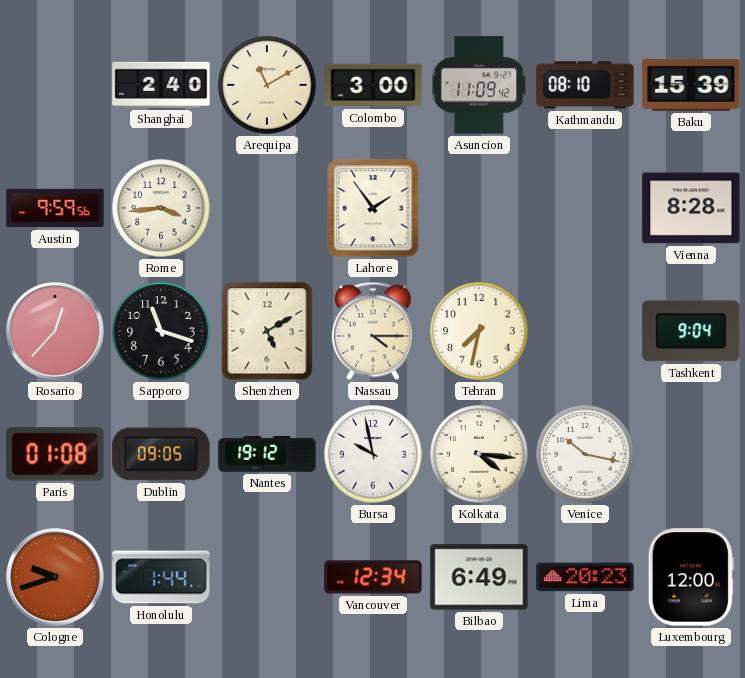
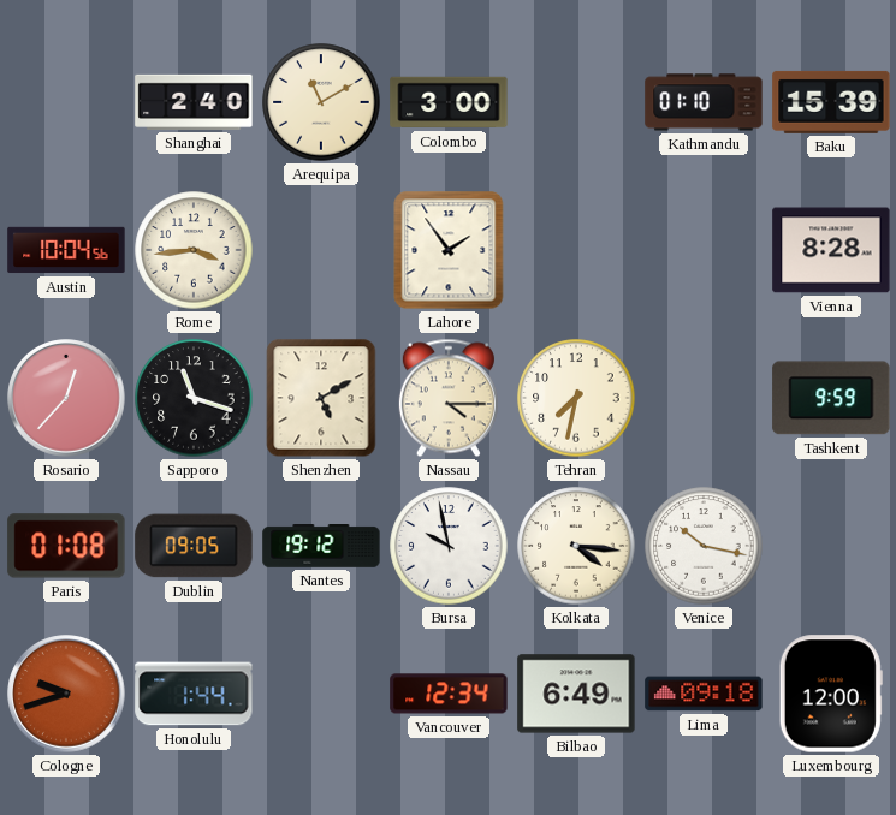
Asuncion: 11:09 -> none (479, 85)
Kathmandu: 08:10 -> 01:10 (704, 102)
Austin: 9:59 -> 10:04 (66, 250)
Tashkent: 9:04 -> 9:59 (831, 398)
Lima: 20:23 -> 09:18 (704, 694)
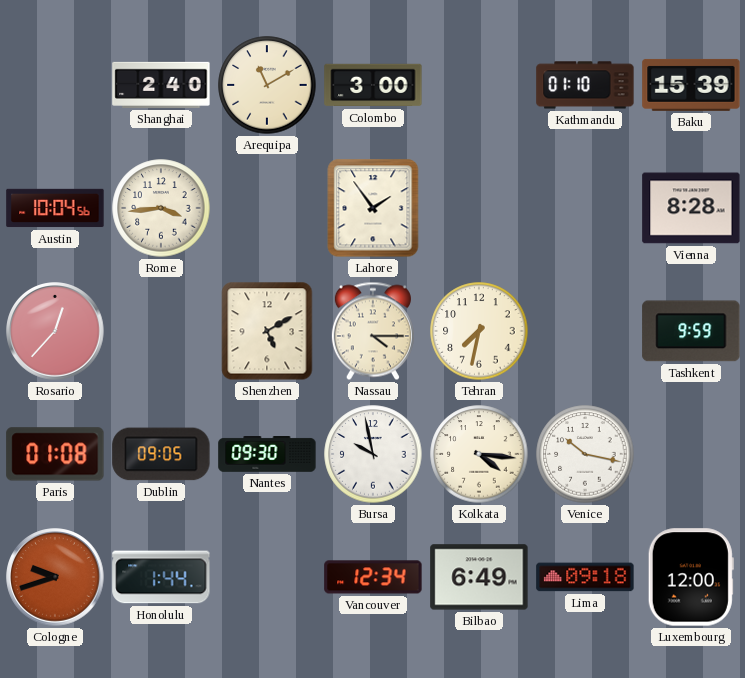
Sapporo: 11:18 -> none (194, 398)
Nantes: 19:12 -> 09:30 (267, 455)
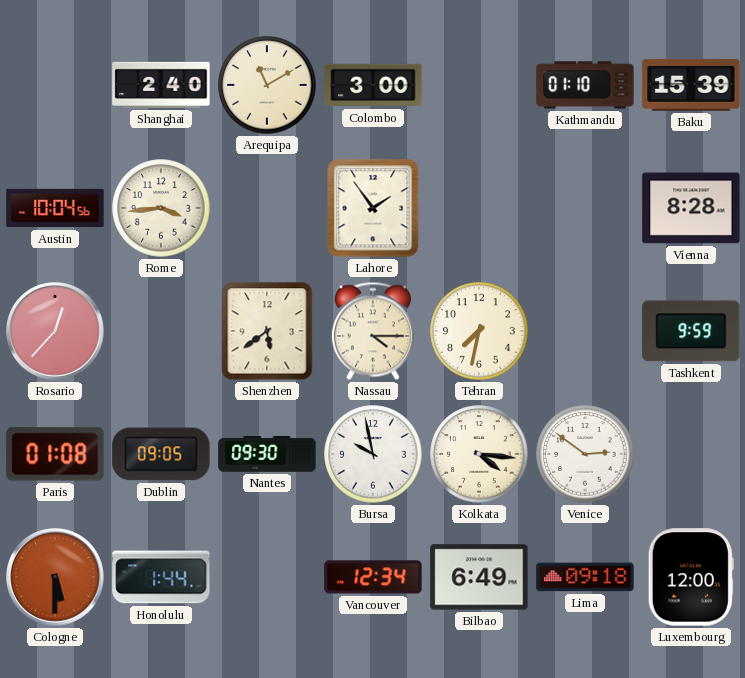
Shenzhen: 5:10 -> 5:39 (267, 331)
Venice: 10:17 -> 2:51 (585, 454)
Cologne: 9:42 -> 5:30 (55, 577)
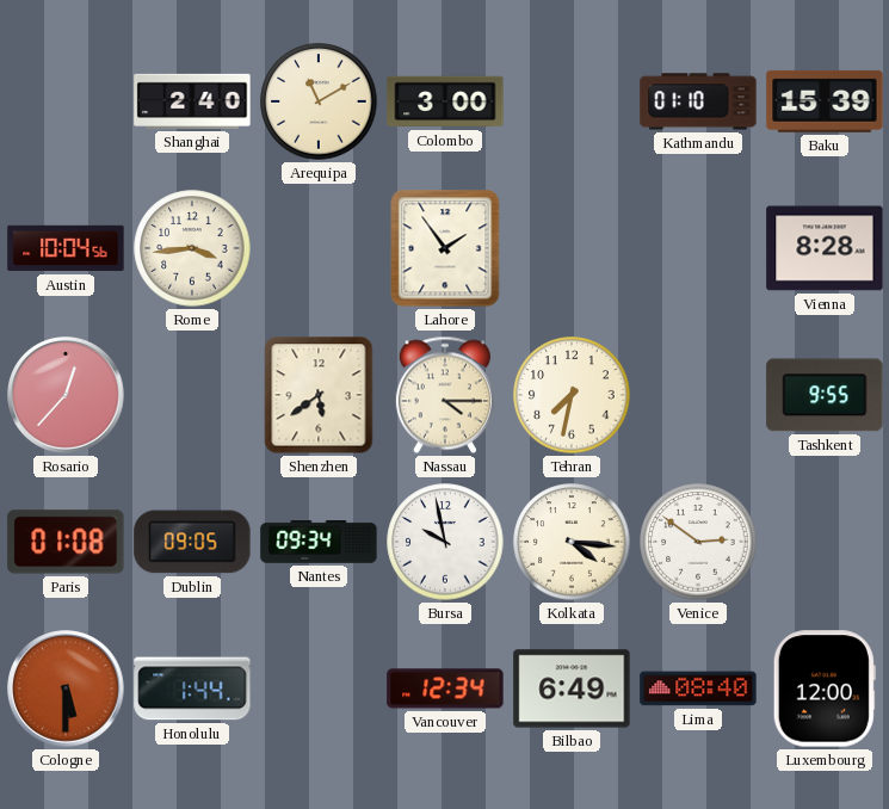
Tashkent: 9:59 -> 9:55 (825, 395)
Nantes: 09:30 -> 09:34 (319, 543)
Lima: 09:18 -> 08:40 (698, 688)
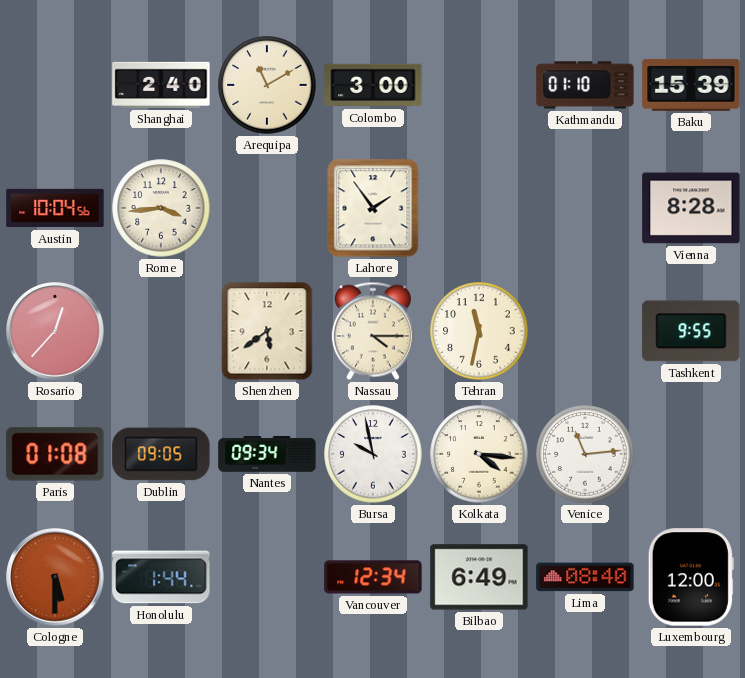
Tehran: 7:32 -> 11:32 (479, 331)
Venice: 2:51 -> 11:14 (585, 454)
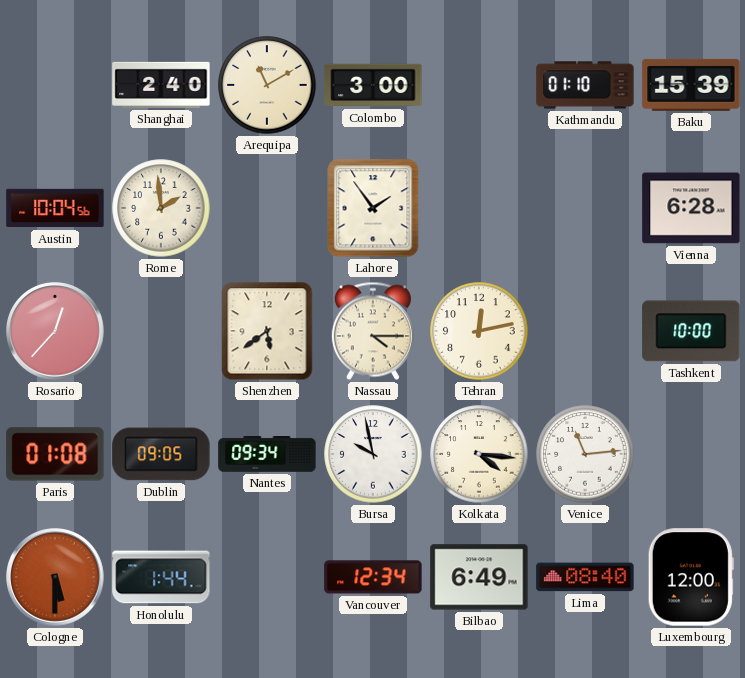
Rome: 3:44 -> 1:59 (161, 208)
Vienna: 8:28 -> 6:28 (691, 208)
Tehran: 11:32 -> 12:13 (479, 331)
Tashkent: 9:55 -> 10:00 (691, 331)
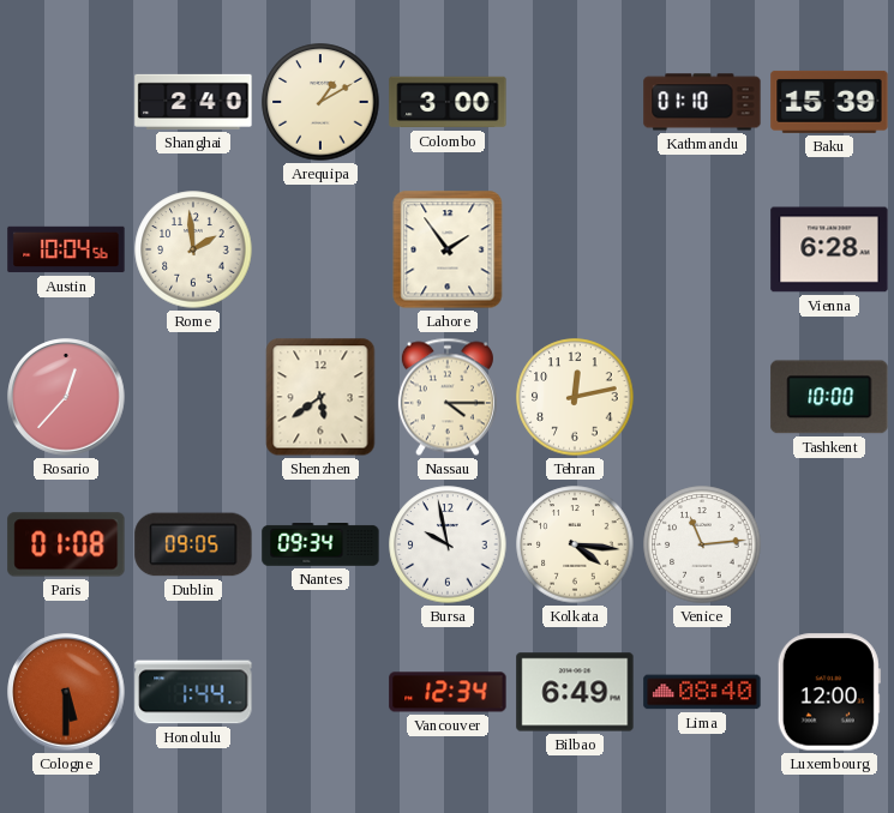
Arequipa: 11:10 -> 1:10 (320, 102)
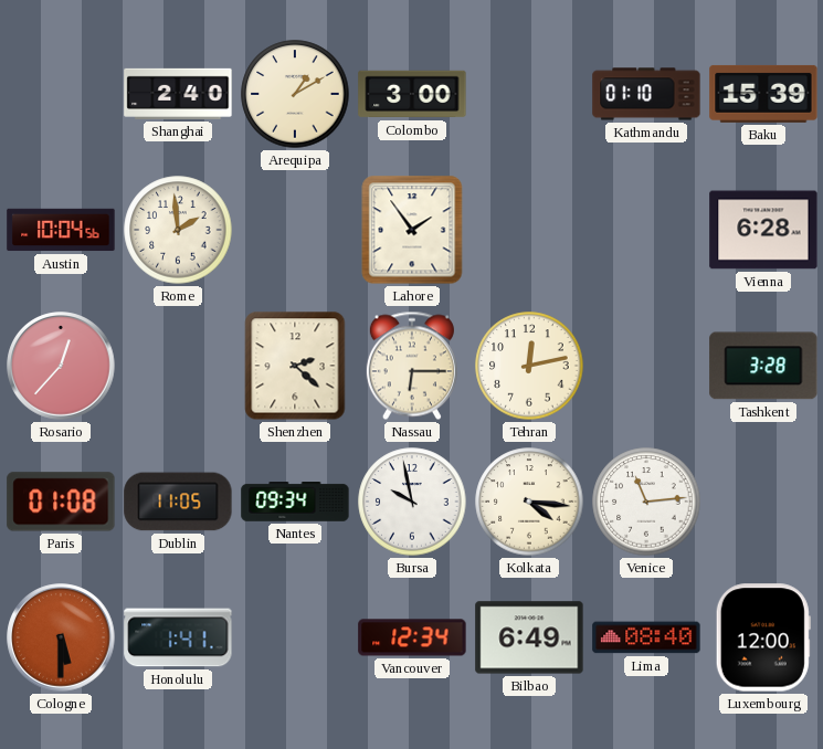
Shenzhen: 5:39 -> 2:22 (295, 366)
Nassau: 4:15 -> 6:15 (412, 366)
Tashkent: 10:00 -> 3:28 (763, 366)
Dublin: 09:05 -> 11:05 (178, 502)
Honolulu: 1:44 -> 1:41 (178, 637)
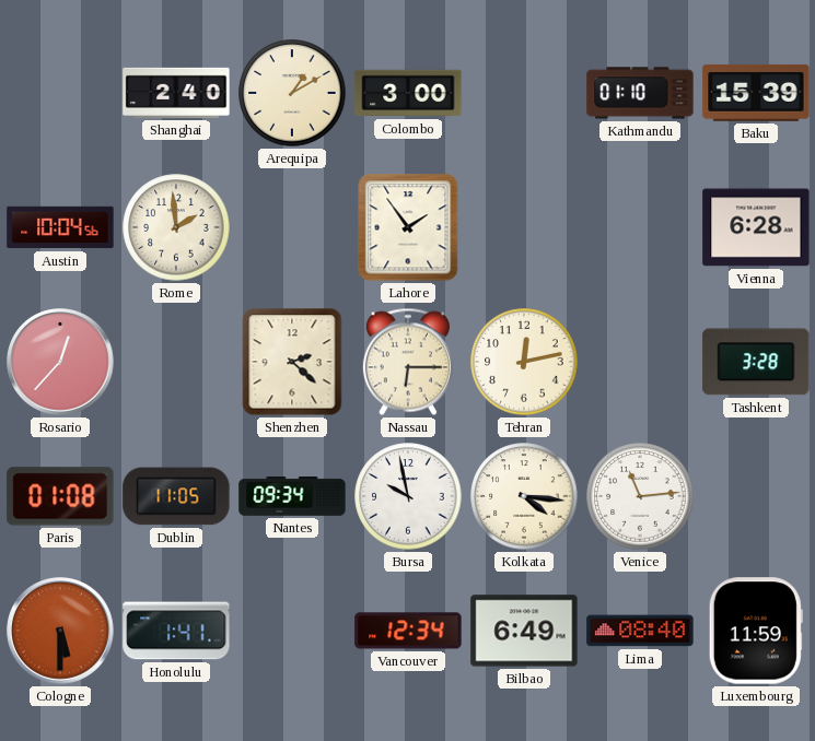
Luxembourg: 12:00 -> 11:59 (756, 631)
